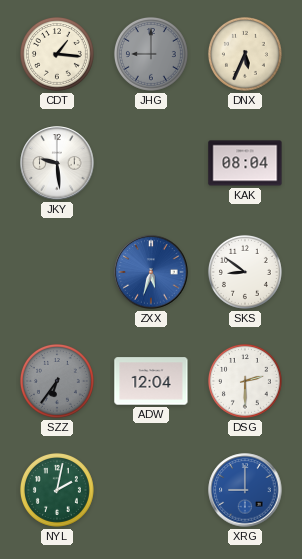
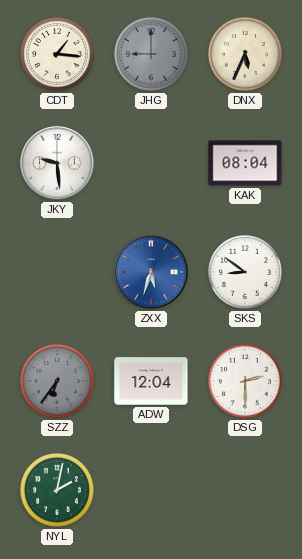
XRG: 9:00 -> none (245, 490)
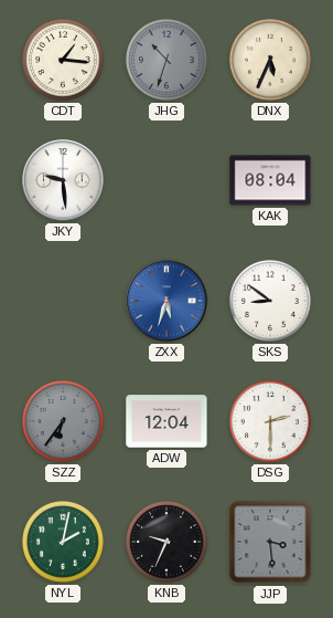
JHG: 9:00 -> 10:33 (166, 60)
KNB: none -> 9:34 (166, 542)
JJP: none -> 3:29 (270, 542)
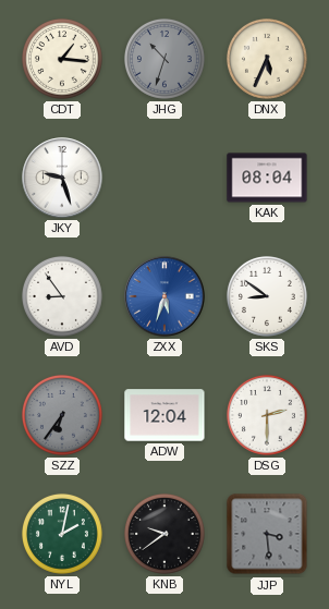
JKY: 9:29 -> 9:27 (62, 178)
AVD: none -> 8:54 (62, 296)
KNB: 9:34 -> 9:39 (164, 534)
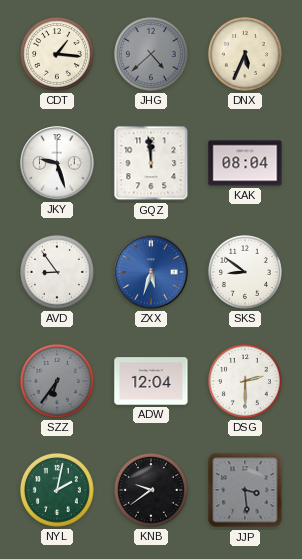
JHG: 10:33 -> 4:38 (151, 54)
GQZ: none -> 11:59 (151, 163)
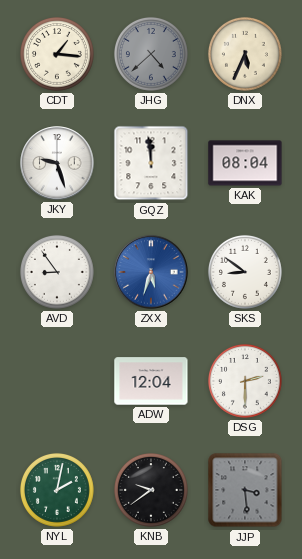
SZZ: 6:36 -> none (57, 381)
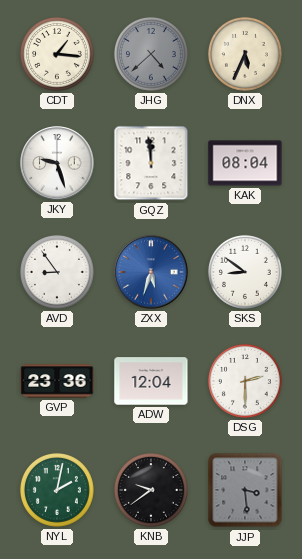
GVP: none -> 23:36 (57, 381)
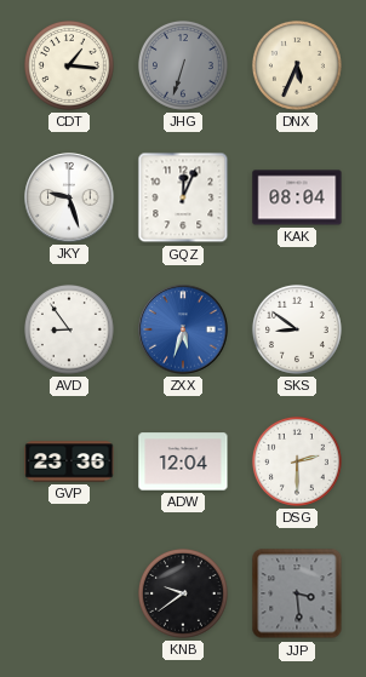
JHG: 4:38 -> 6:33 (183, 65)
GQZ: 11:59 -> 12:04 (183, 197)
NYL: 2:02 -> none (57, 490)
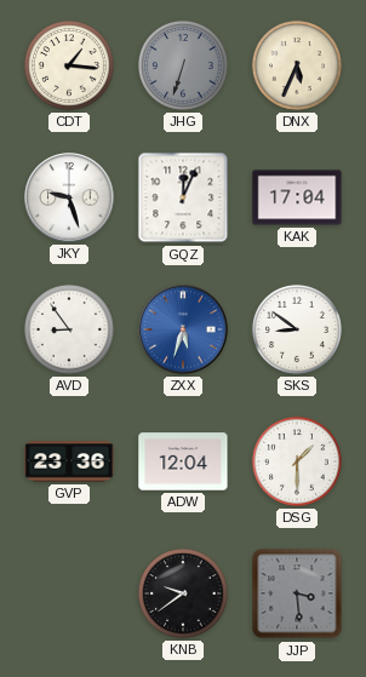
KAK: 08:04 -> 17:04 (297, 197)
DSG: 2:30 -> 1:30 (297, 461)
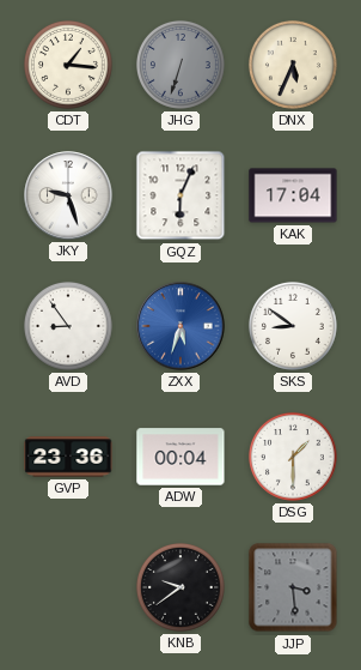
GQZ: 12:04 -> 6:04 (180, 195)
ADW: 12:04 -> 00:04 (180, 457)
